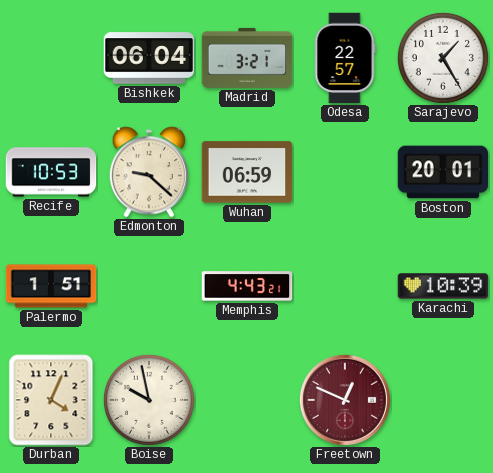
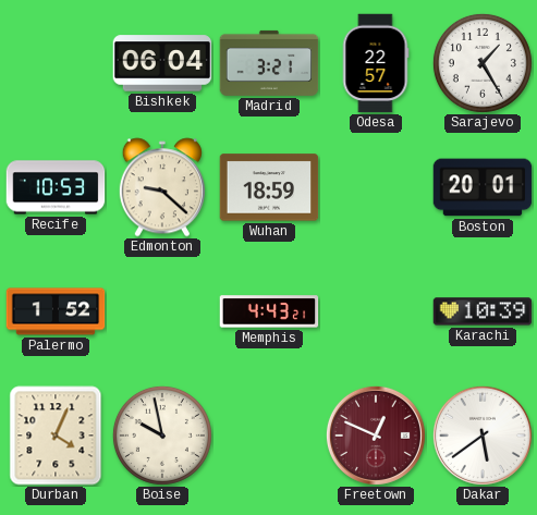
Wuhan: 06:59 -> 18:59 (269, 187)
Palermo: 1:51 -> 1:52 (56, 311)
Dakar: none -> 5:39 (483, 436)
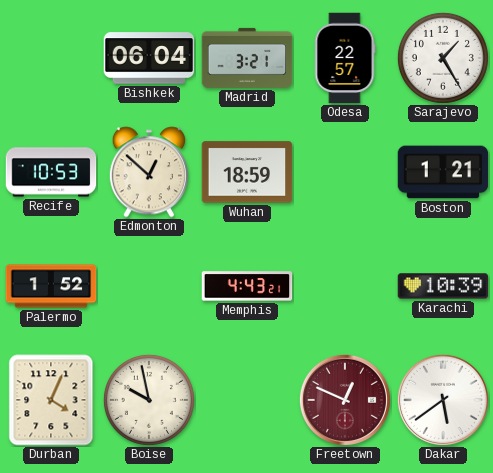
Edmonton: 9:22 -> 12:52 (149, 172)
Boston: 20:01 -> 1:21 (443, 172)
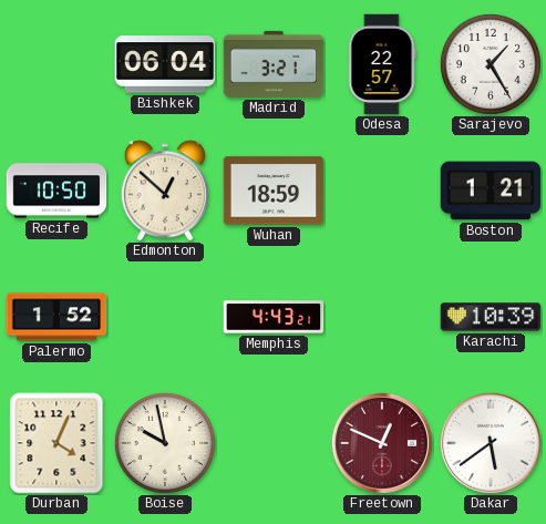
Recife: 10:53 -> 10:50 (56, 191)
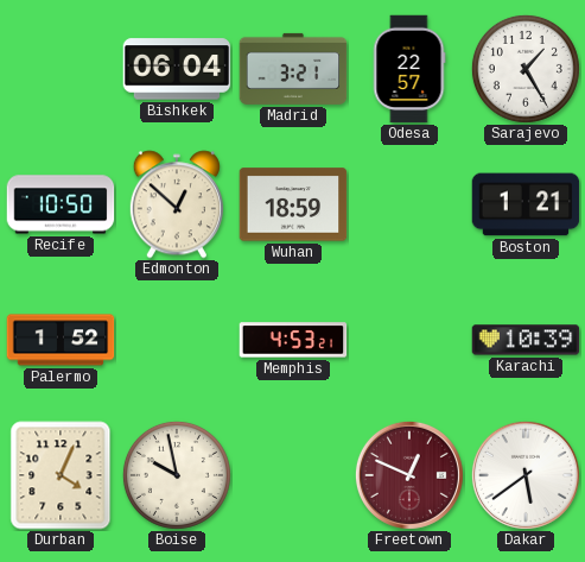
Memphis: 4:43 -> 4:53 (293, 340)
